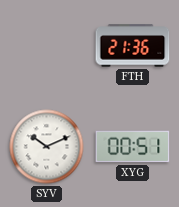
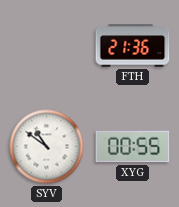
SYV: 10:11 -> 10:51 (47, 147)
XYG: 00:51 -> 00:55 (133, 147)
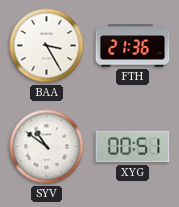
BAA: none -> 3:25 (47, 46)
XYG: 00:55 -> 00:51 (133, 147)
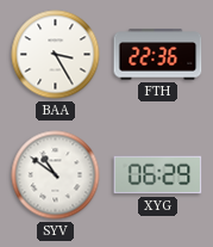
FTH: 21:36 -> 22:36 (158, 55)
XYG: 00:51 -> 06:29 (158, 175)
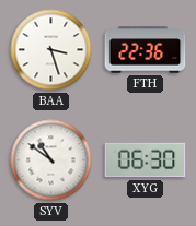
BAA: 3:25 -> 3:27 (51, 50)
XYG: 06:29 -> 06:30 (146, 160)
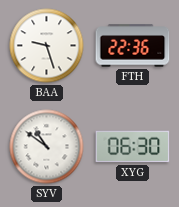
BAA: 3:27 -> 9:27 (47, 46)
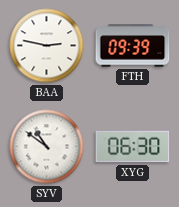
BAA: 9:27 -> 2:47 (47, 46)
FTH: 22:36 -> 09:39 (133, 46)
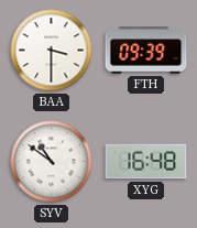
BAA: 2:47 -> 3:30 (52, 51)
XYG: 06:30 -> 16:48 (146, 162)
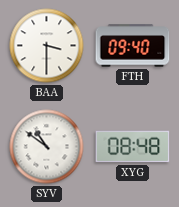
FTH: 09:39 -> 09:40 (133, 46)
XYG: 16:48 -> 08:48 (133, 147)
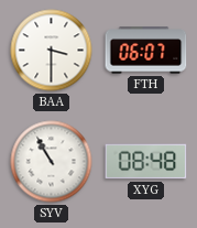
FTH: 09:40 -> 06:07 (146, 51)
SYV: 10:51 -> 10:55 (52, 162)
